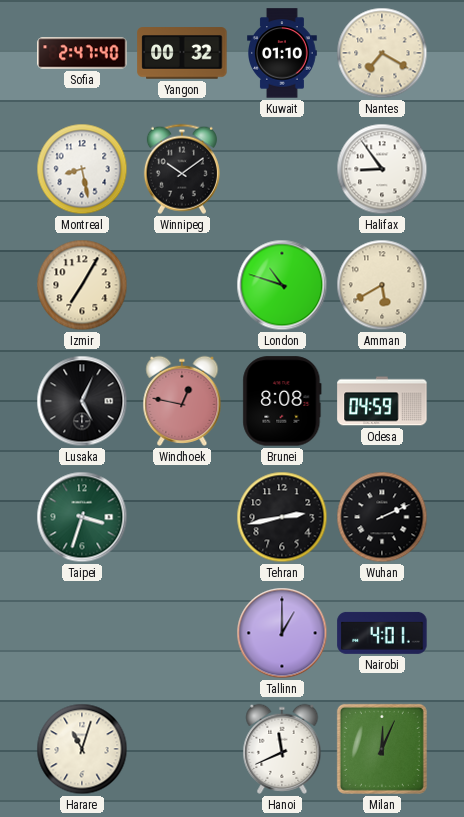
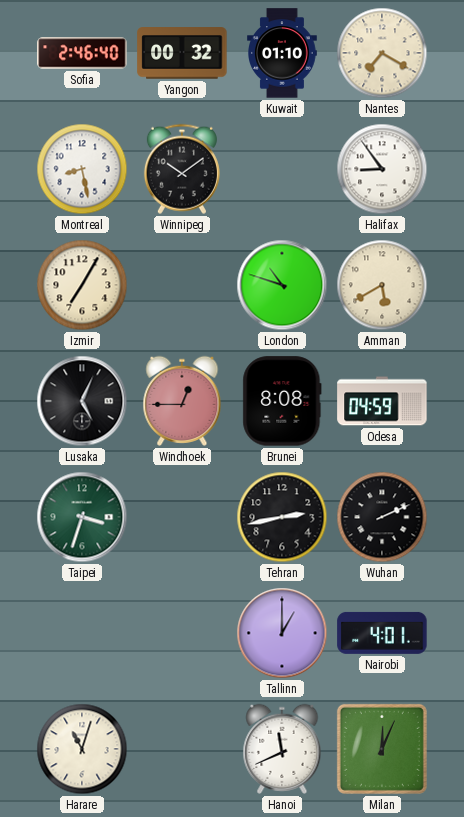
Sofia: 2:47 -> 2:46 (82, 53)
Windhoek: 12:47 -> 12:45 (182, 401)
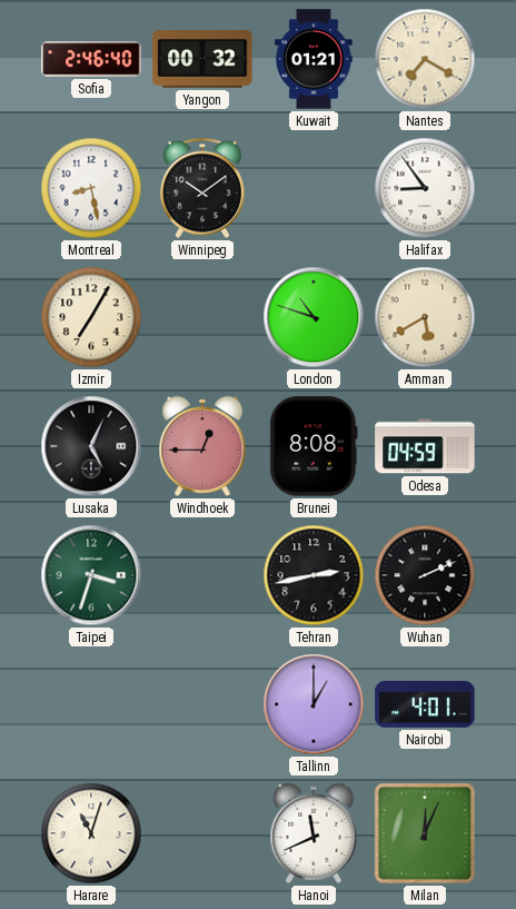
Kuwait: 01:10 -> 01:21 (315, 59)
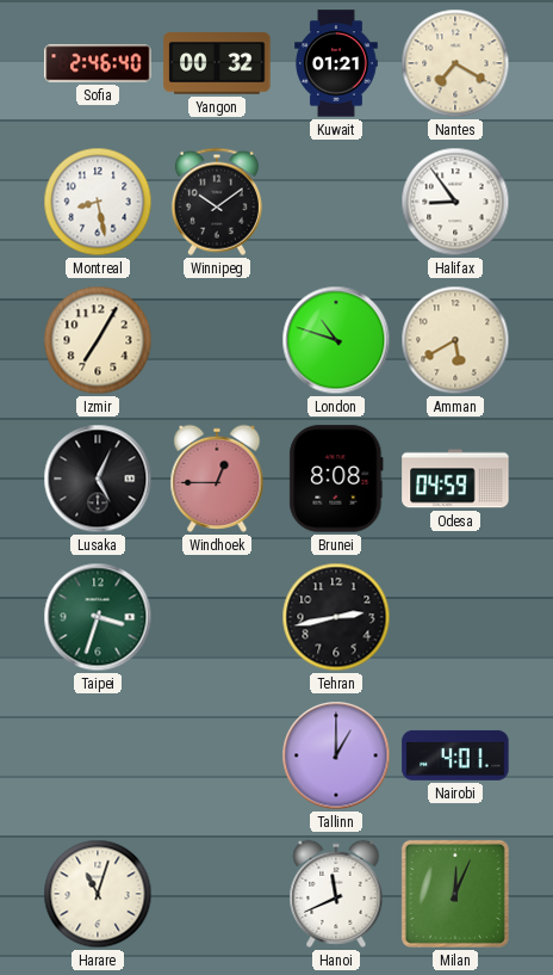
Wuhan: 2:11 -> none (425, 575)
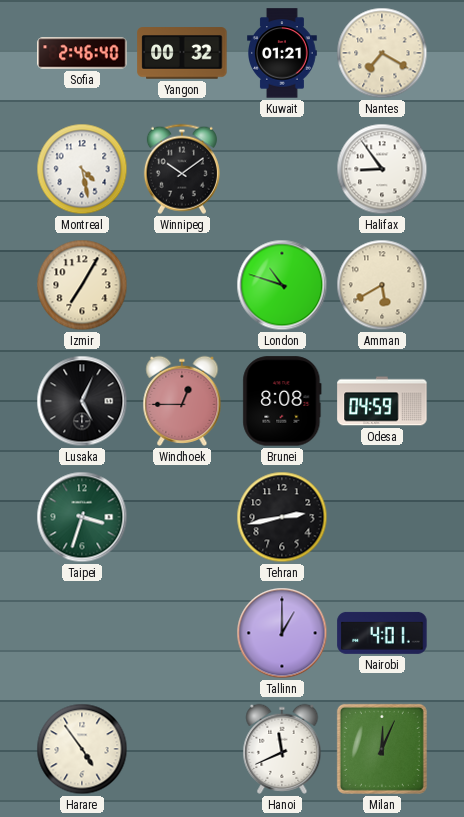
Montreal: 8:28 -> 4:28 (82, 169)
Harare: 11:03 -> 4:54 (82, 749)
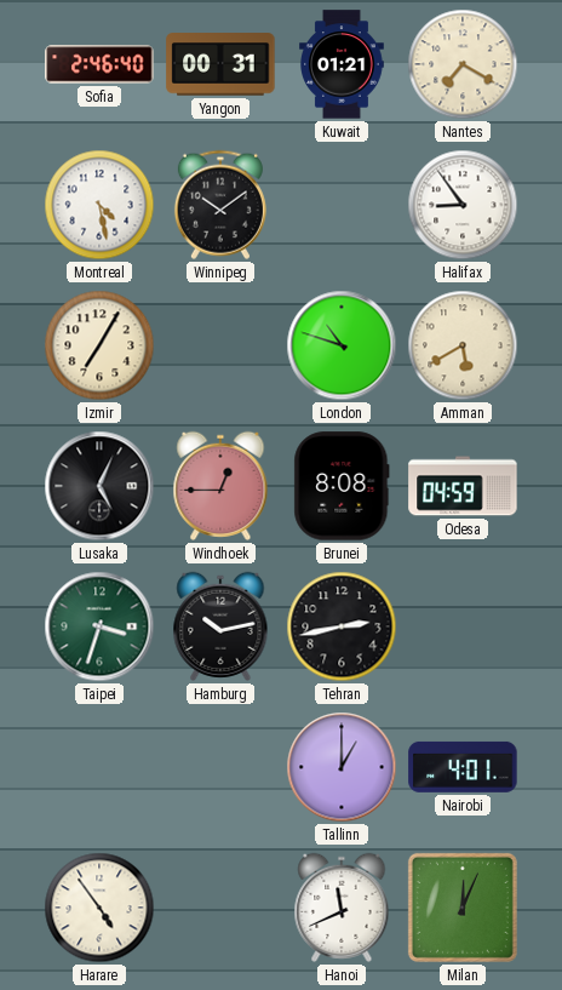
Yangon: 00:32 -> 00:31 (220, 64)
Hamburg: none -> 10:13 (220, 626)
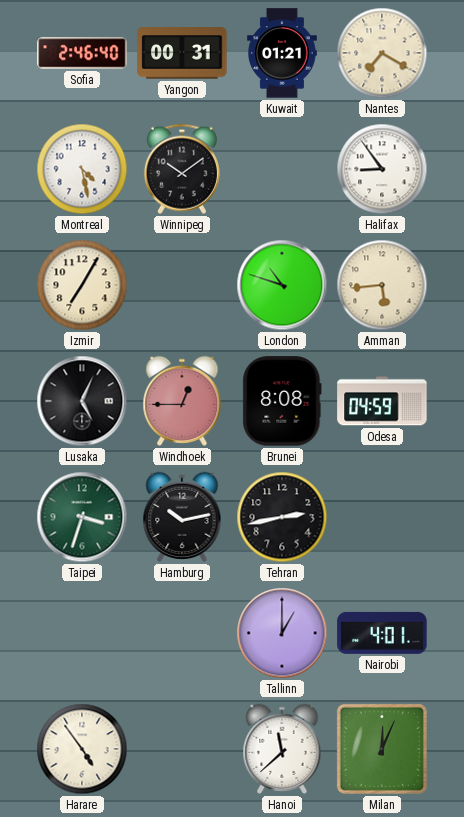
Amman: 5:40 -> 5:44 (382, 285)
Hanoi: 11:41 -> 11:38 (282, 749)
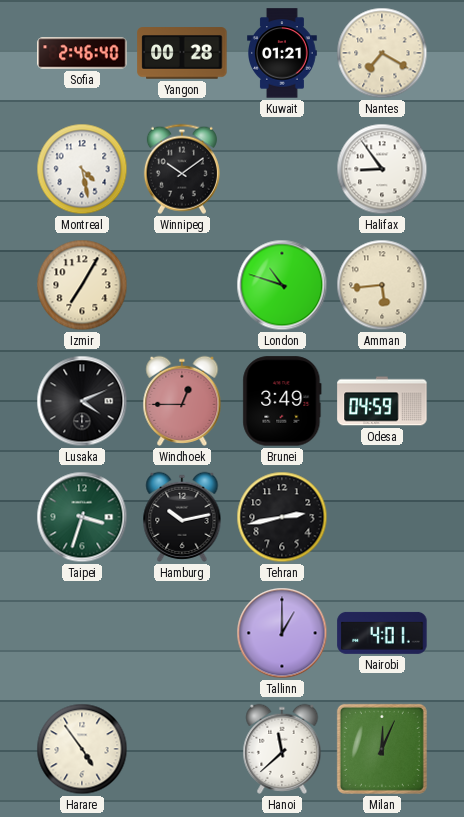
Yangon: 00:31 -> 00:28 (182, 53)
Lusaka: 5:04 -> 4:11 (82, 401)
Brunei: 8:08 -> 3:49 (282, 401)
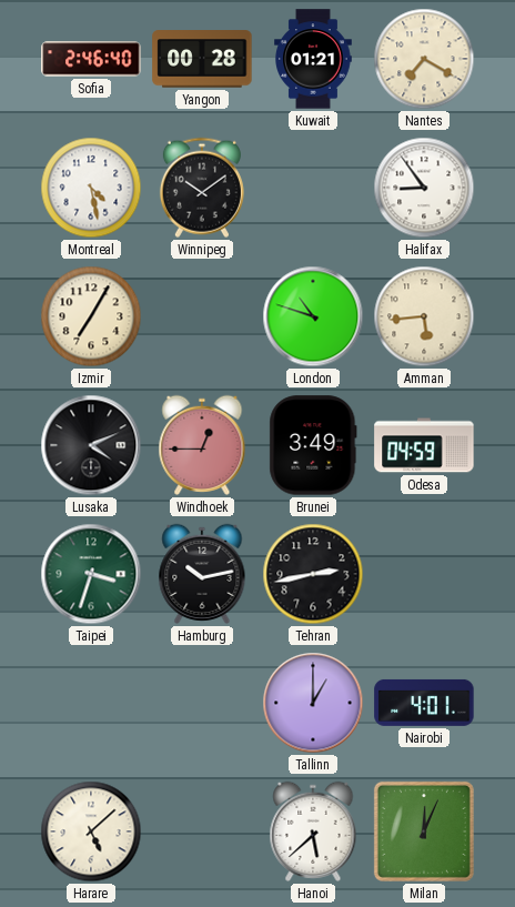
Harare: 4:54 -> 5:08 (91, 832)
Hanoi: 11:38 -> 5:38 (313, 832)
